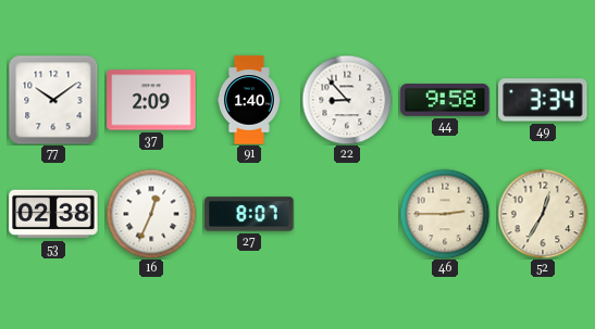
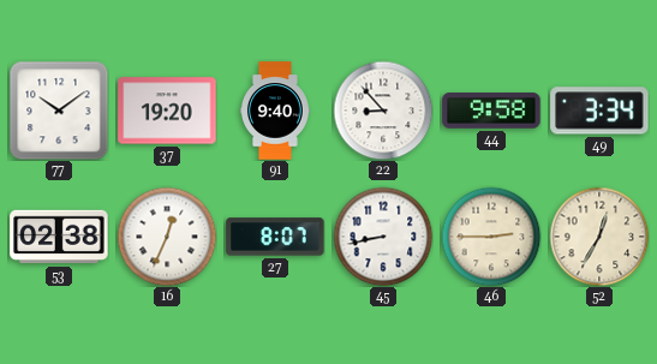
37: 2:09 -> 19:20 (167, 111)
91: 1:40 -> 9:40 (275, 111)
45: none -> 8:43 (383, 237)
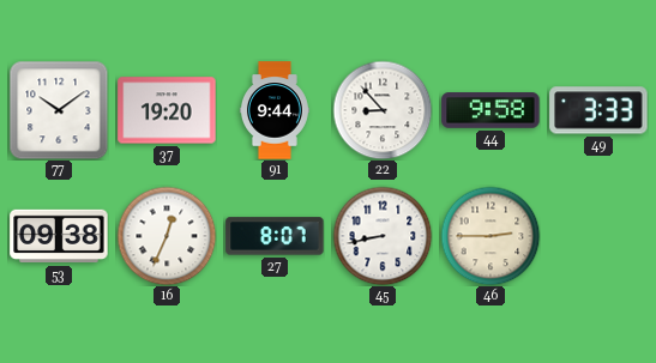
91: 9:40 -> 9:44 (275, 110)
49: 3:34 -> 3:33 (598, 110)
53: 02:38 -> 09:38 (59, 236)
52: 12:35 -> none (599, 237)
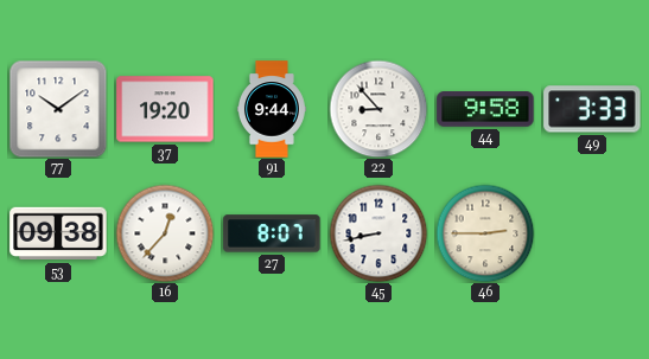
16: 12:34 -> 12:37 (165, 233)
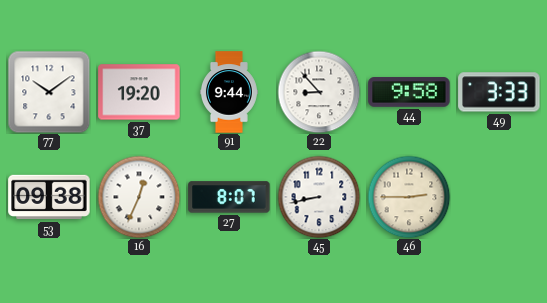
16: 12:37 -> 12:34 (139, 197)
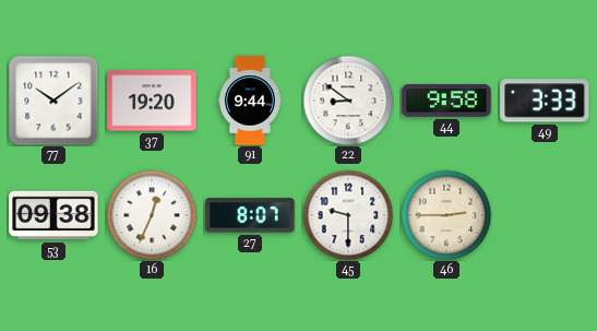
22: 8:53 -> 8:51 (348, 101)
45: 8:43 -> 9:30 (348, 215)
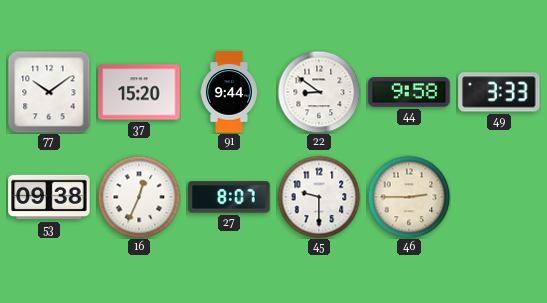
37: 19:20 -> 15:20 (139, 92)
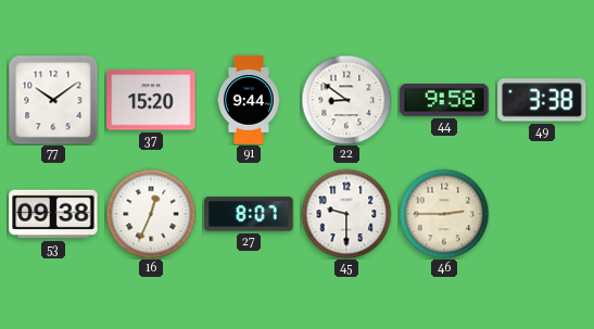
49: 3:33 -> 3:38 (542, 100)
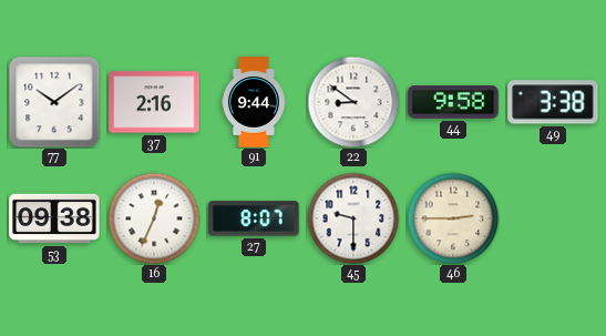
37: 15:20 -> 2:16 (154, 102)
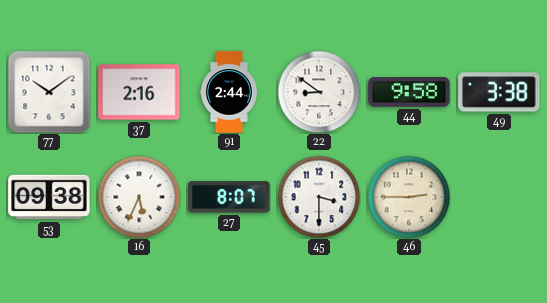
91: 9:44 -> 2:44 (229, 92)
16: 12:34 -> 5:34 (139, 197)
45: 9:30 -> 3:30 (319, 197)
